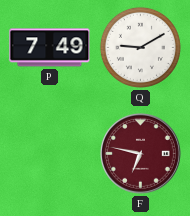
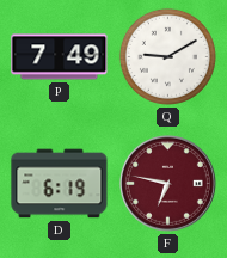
D: none -> 6:19 (60, 184)
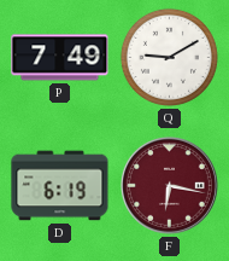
F: 6:47 -> 6:17 (169, 185)
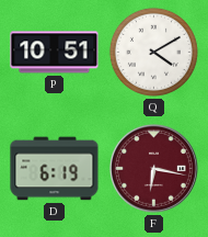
P: 7:49 -> 10:51 (55, 53)
Q: 9:10 -> 4:10 (153, 52)
